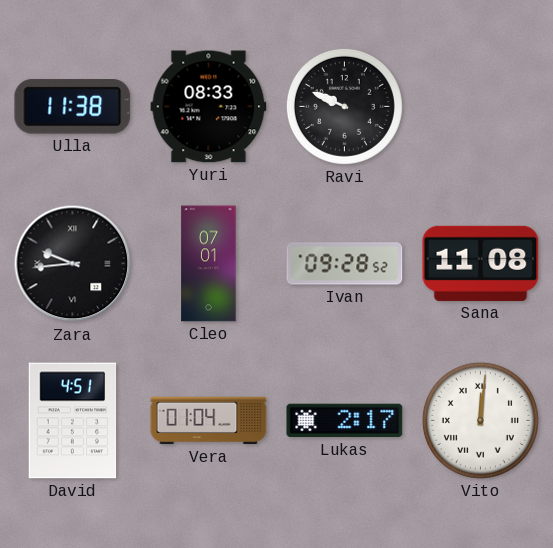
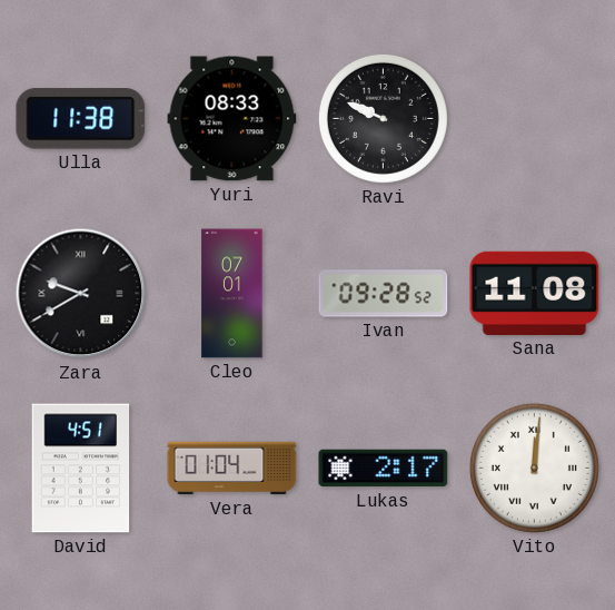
Zara: 9:44 -> 9:40 (81, 294)
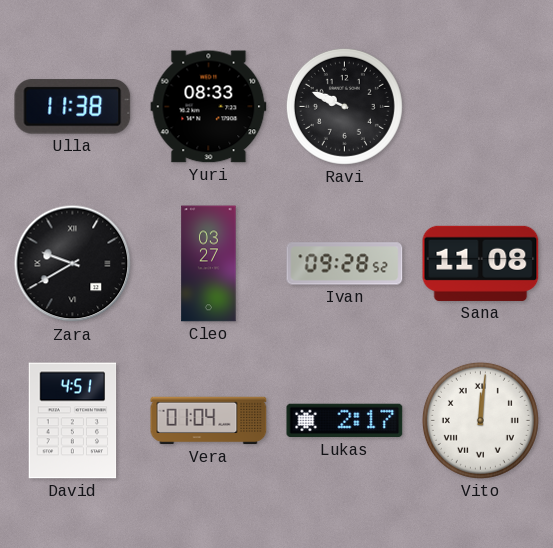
Cleo: 07:01 -> 03:27 (209, 264)
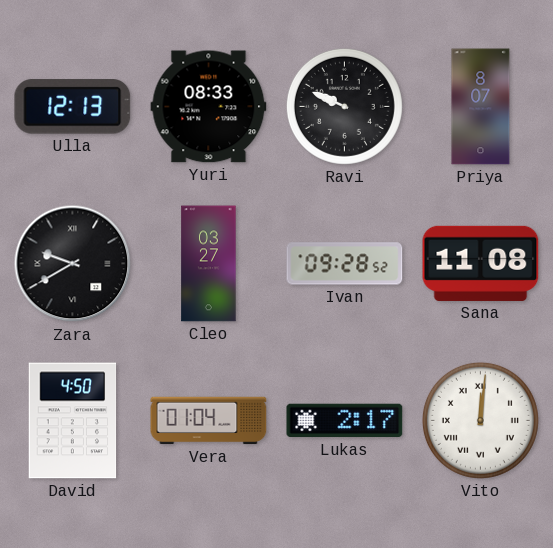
Ulla: 11:38 -> 12:13 (73, 107)
Priya: none -> 8:07 (481, 107)
David: 4:51 -> 4:50 (73, 421)
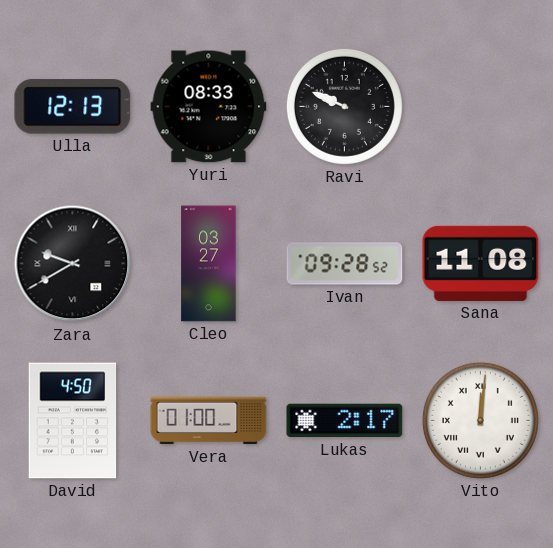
Priya: 8:07 -> none (481, 107)
Vera: 01:04 -> 01:00 (209, 421)
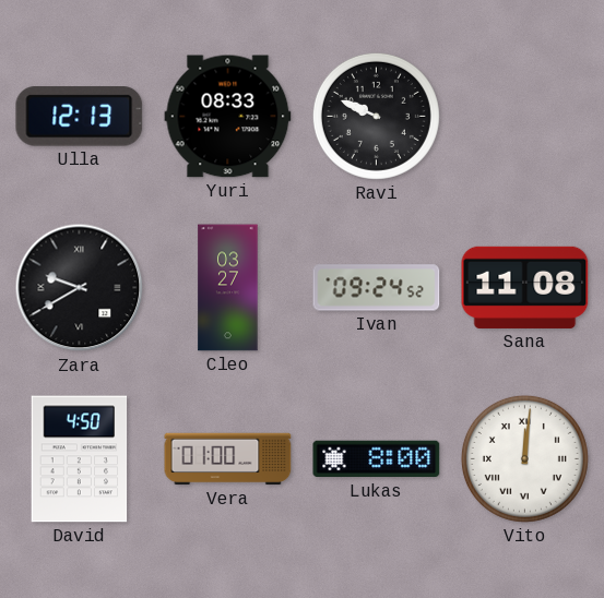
Ivan: 09:28 -> 09:24 (377, 288)
Lukas: 2:17 -> 8:00 (377, 459)
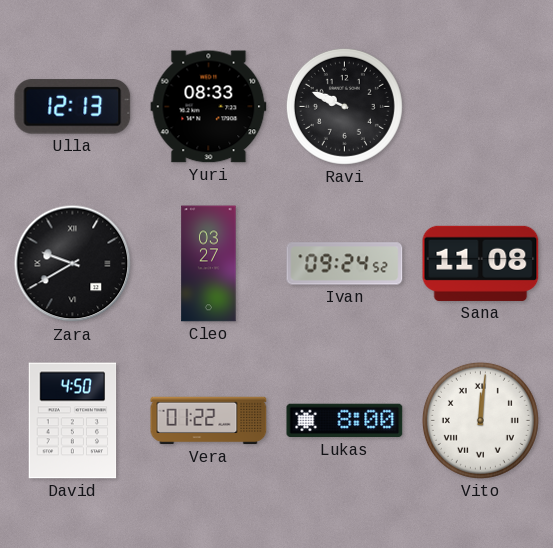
Vera: 01:00 -> 01:22 (209, 421)
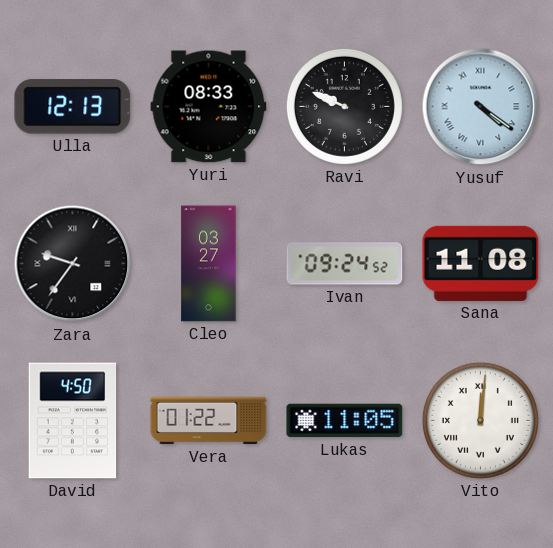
Yusuf: none -> 4:21 (481, 107)
Zara: 9:40 -> 9:36 (73, 264)
Lukas: 8:00 -> 11:05 (345, 421)
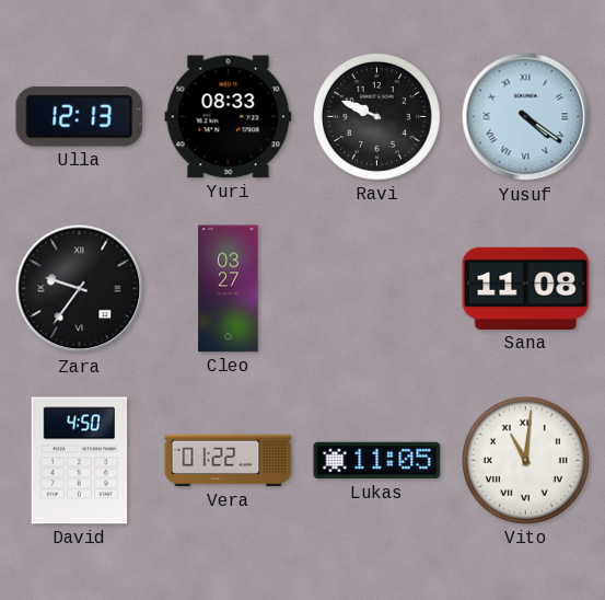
Ivan: 09:24 -> none (345, 264)
Vito: 12:01 -> 11:01 (525, 460)
